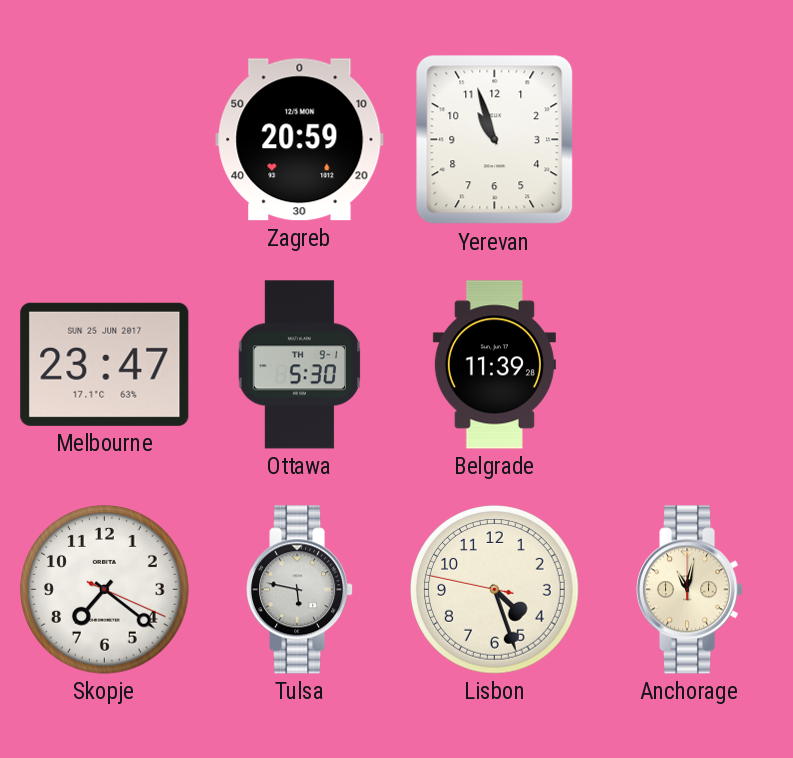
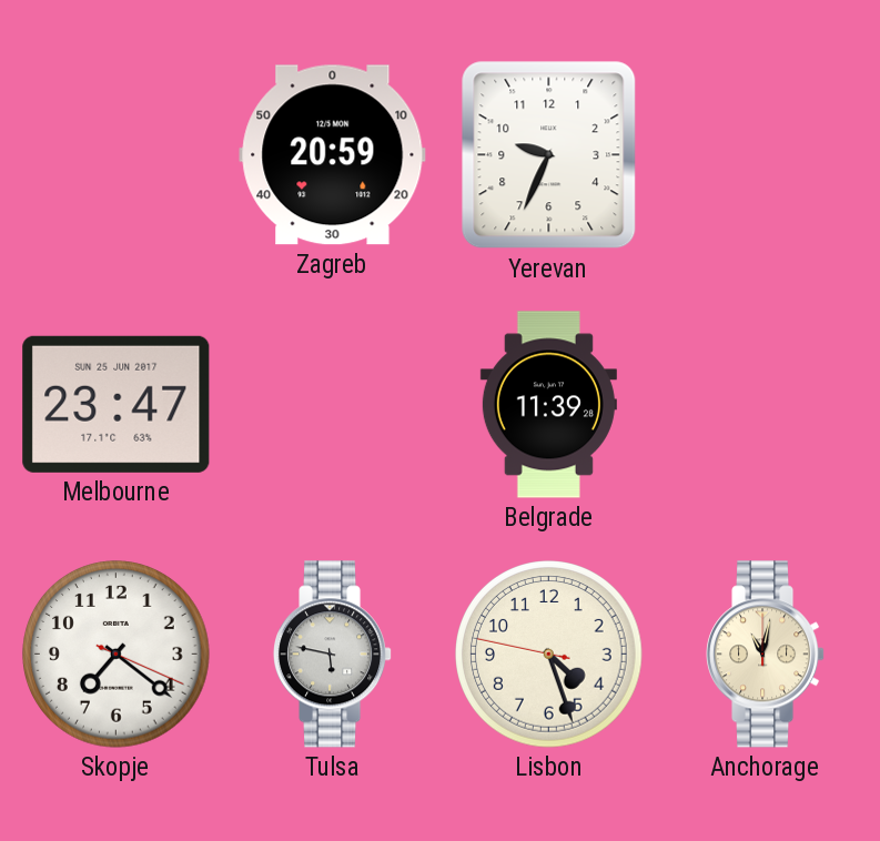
Yerevan: 10:57 -> 9:34 (549, 155)
Ottawa: 5:30 -> none (300, 365)
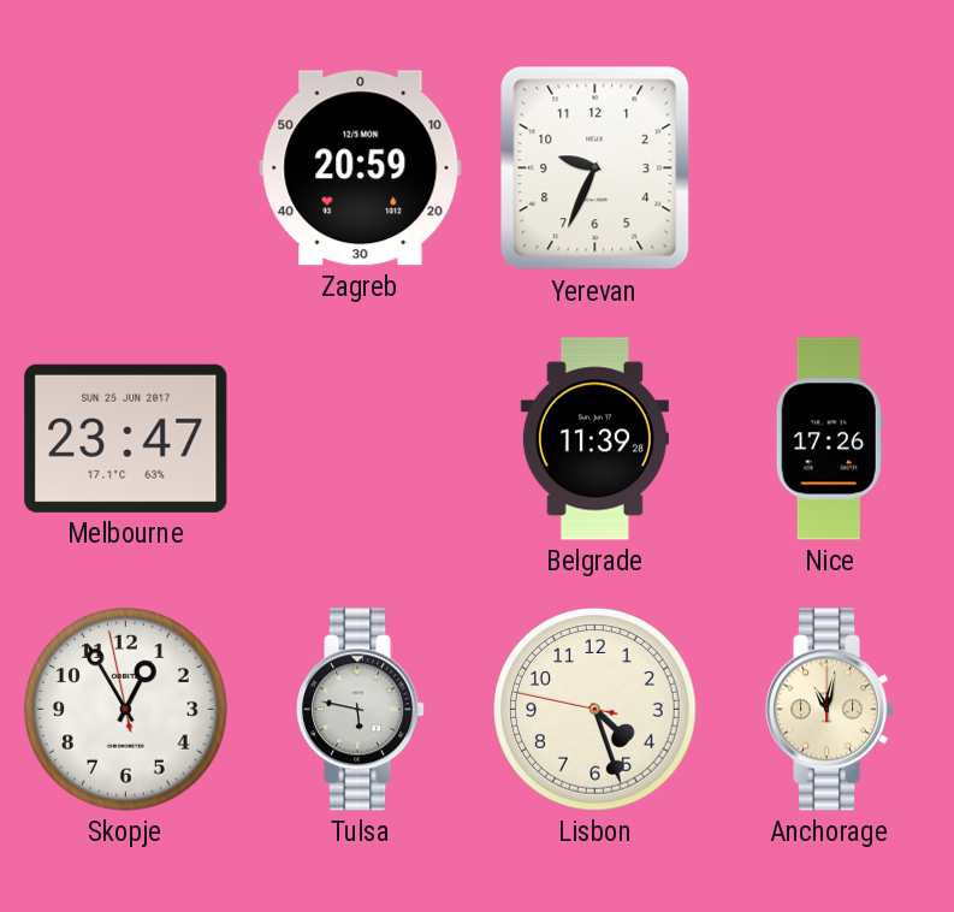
Nice: none -> 17:26 (829, 439)
Skopje: 7:21 -> 12:54 (126, 710)
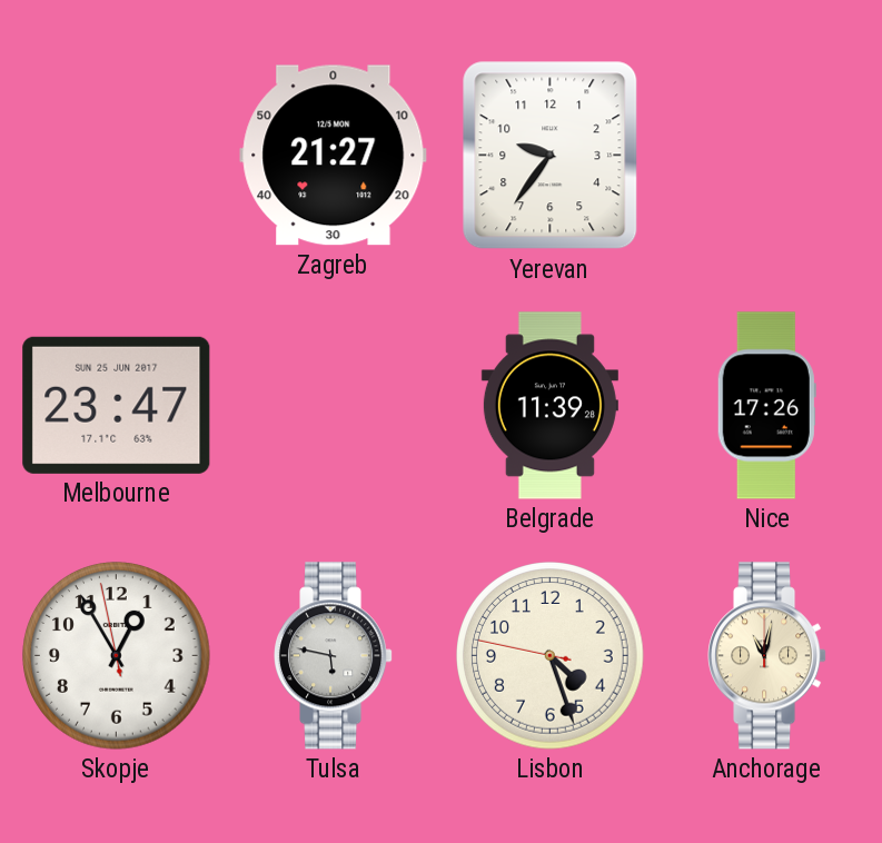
Zagreb: 20:59 -> 21:27 (334, 156)
Yerevan: 9:34 -> 9:36 (551, 156)
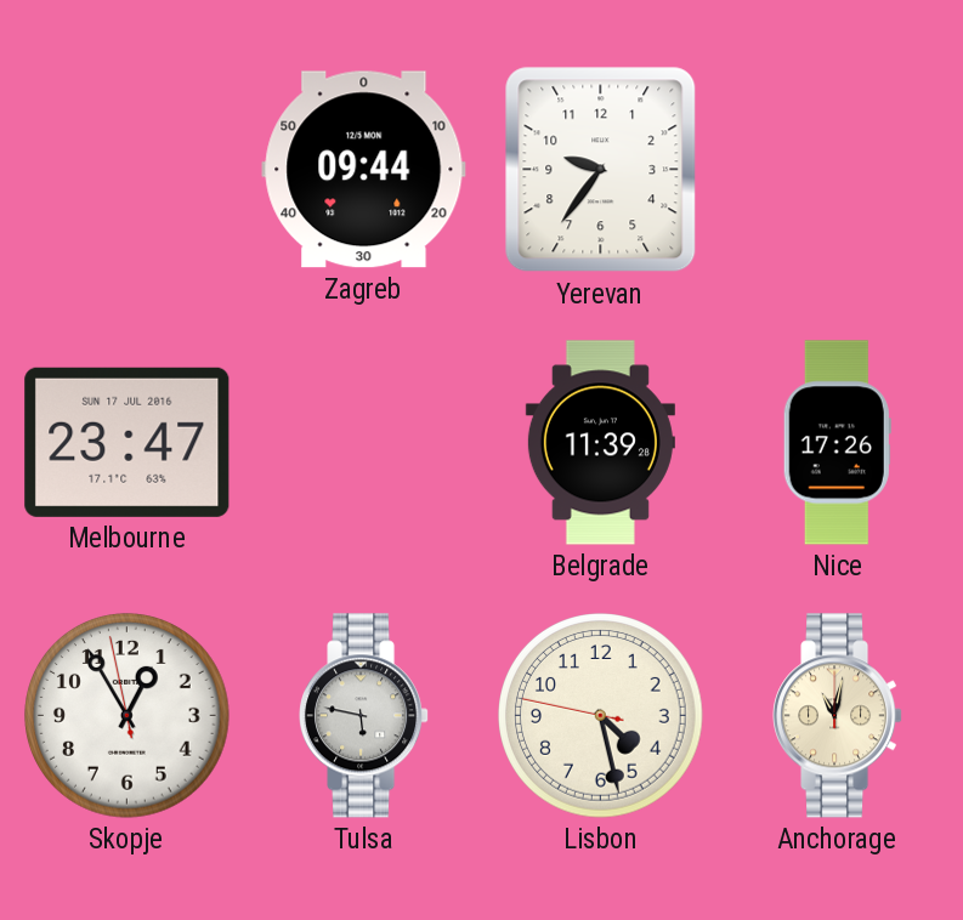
Zagreb: 21:27 -> 09:44 (364, 170)
Melbourne date: SUN 25 JUN 2017 -> SUN 17 JUL 2016 (128, 442)
Lisbon: 4:26 -> 4:27 (601, 716)
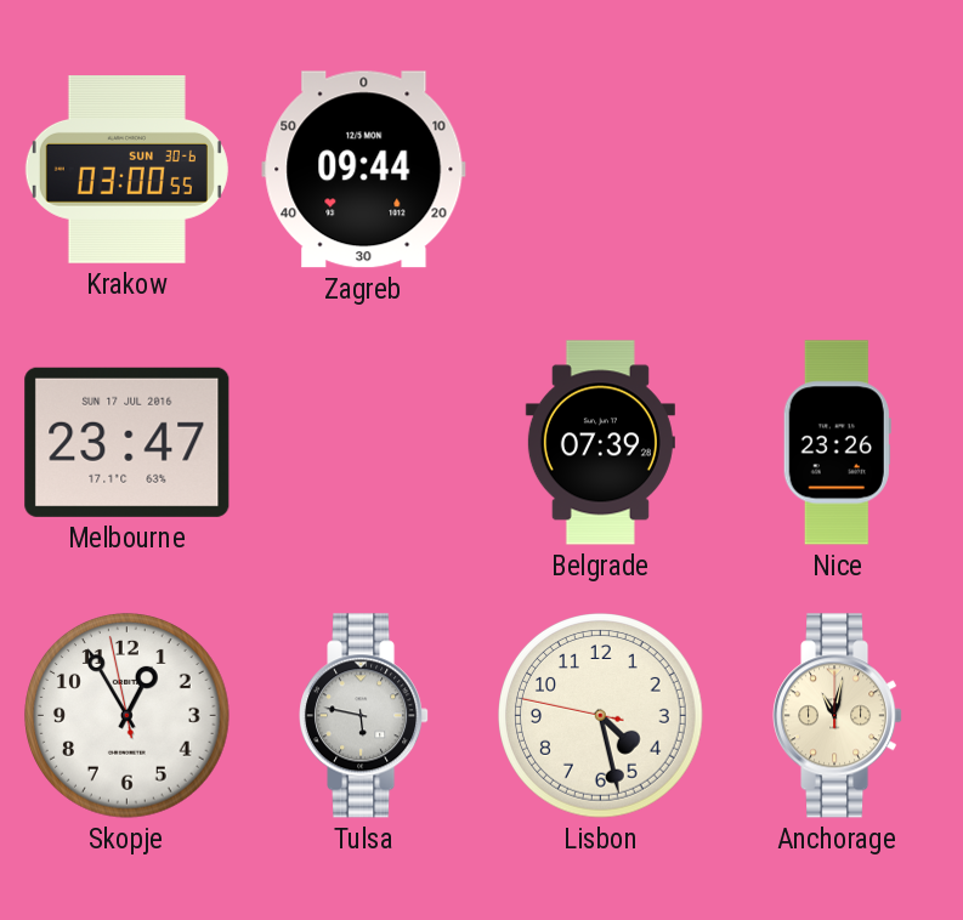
Krakow: none -> 03:00 (126, 170)
Yerevan: 9:36 -> none (601, 170)
Belgrade: 11:39 -> 07:39 (600, 443)
Nice: 17:26 -> 23:26 (837, 443)
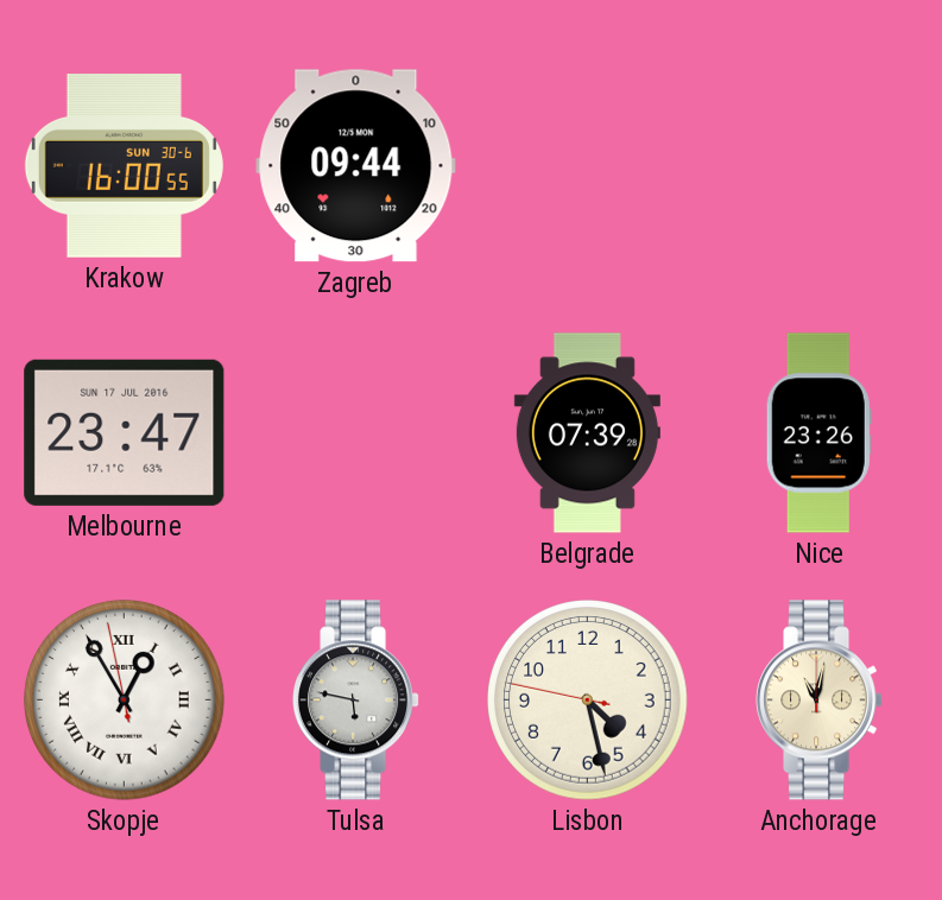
Krakow: 03:00 -> 16:00 (124, 166)
Skopje numerals: Arabic -> Roman (125, 701)
